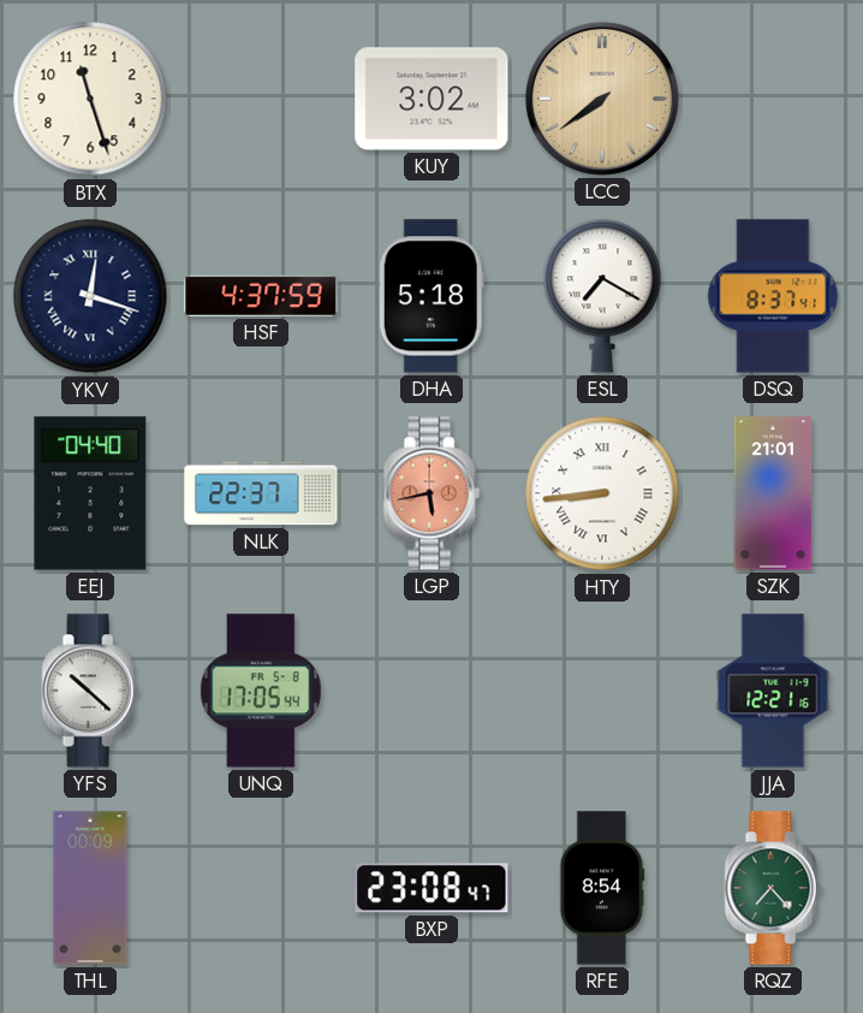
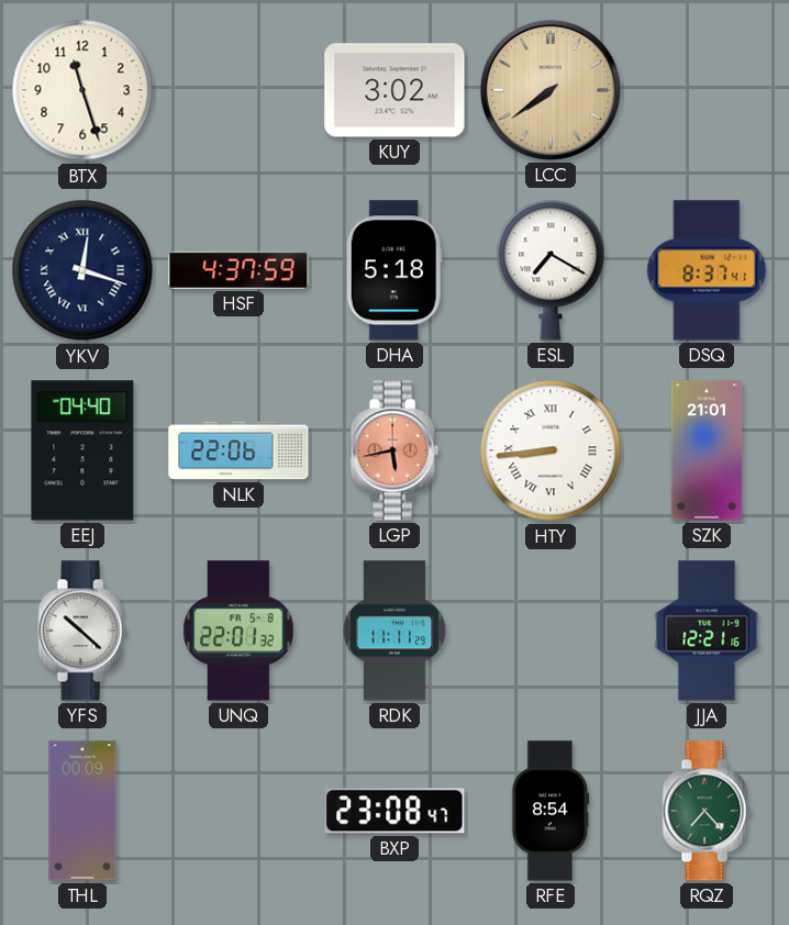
NLK: 22:37 -> 22:06 (238, 450)
UNQ: 17:05 -> 22:01 (238, 631)
RDK: none -> 11:11 (394, 631)
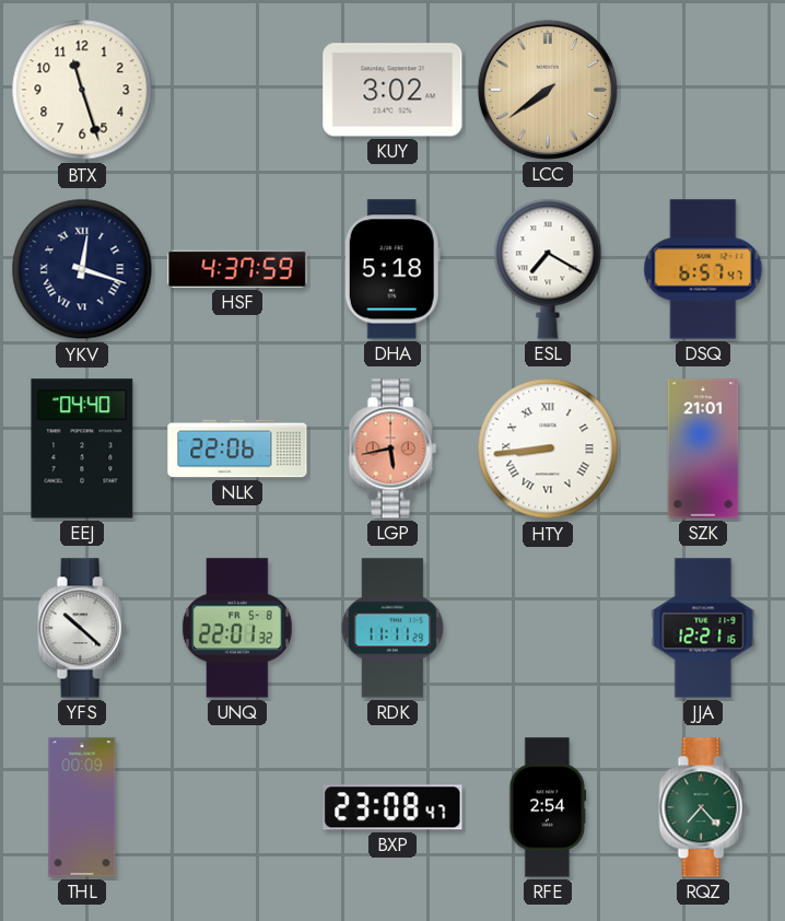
DSQ: 8:37 -> 6:57 (703, 269)
RFE: 8:54 -> 2:54 (548, 807)
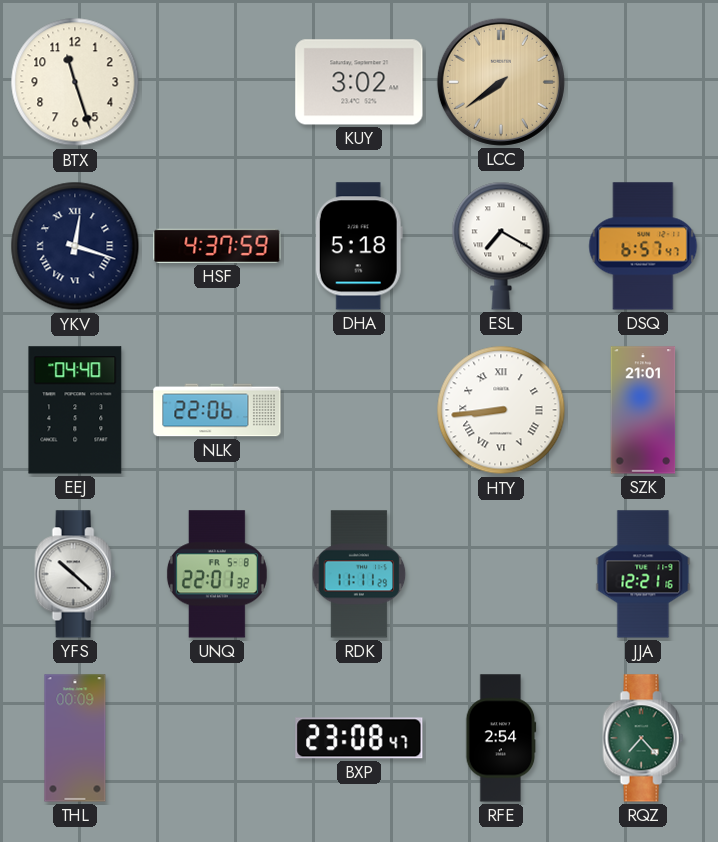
LGP: 5:43 -> none (392, 448)
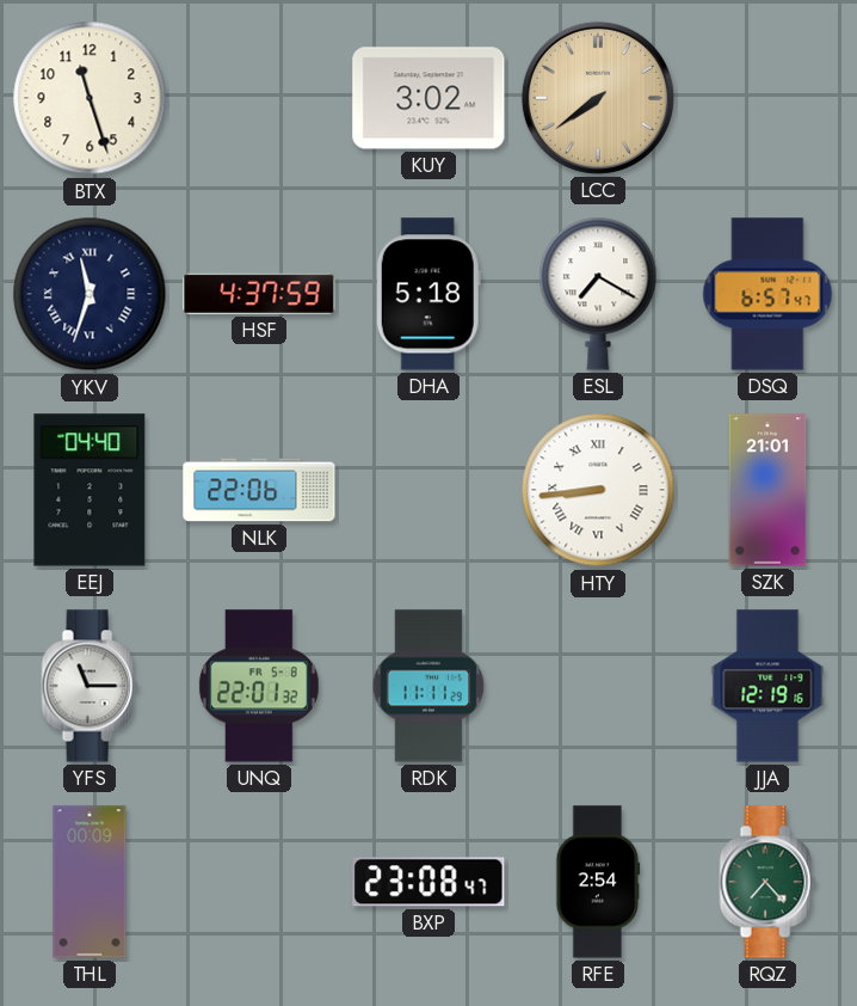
YKV: 12:18 -> 11:33 (90, 294)
YFS: 10:22 -> 11:15 (90, 686)
JJA: 12:21 -> 12:19 (767, 686)
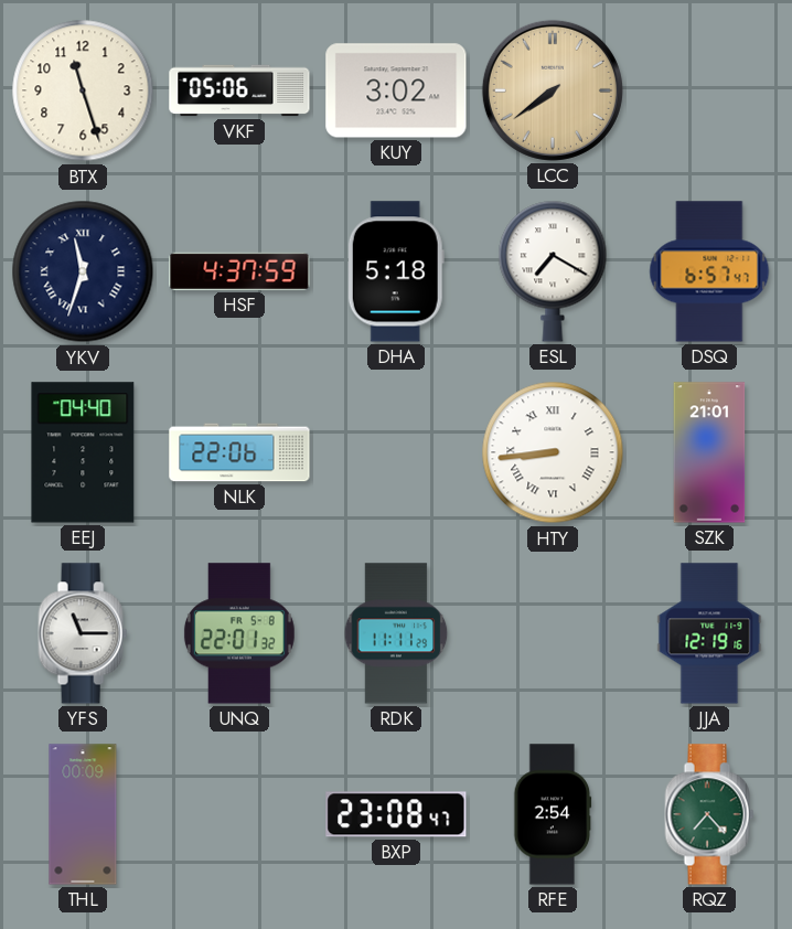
VKF: none -> 05:06 (239, 90)
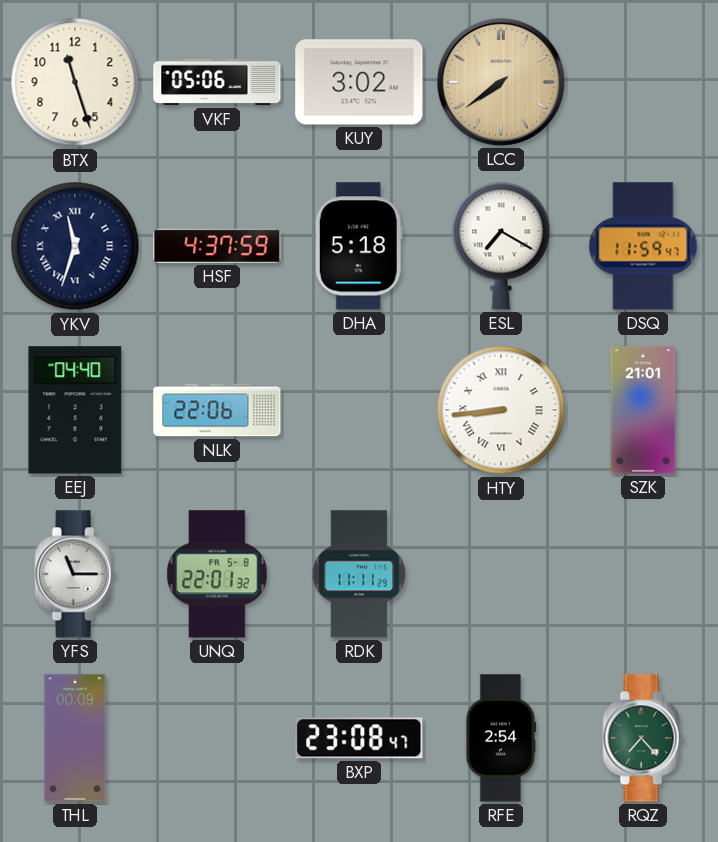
DSQ: 6:57 -> 11:59 (643, 246)
JJA: 12:19 -> none (709, 633)
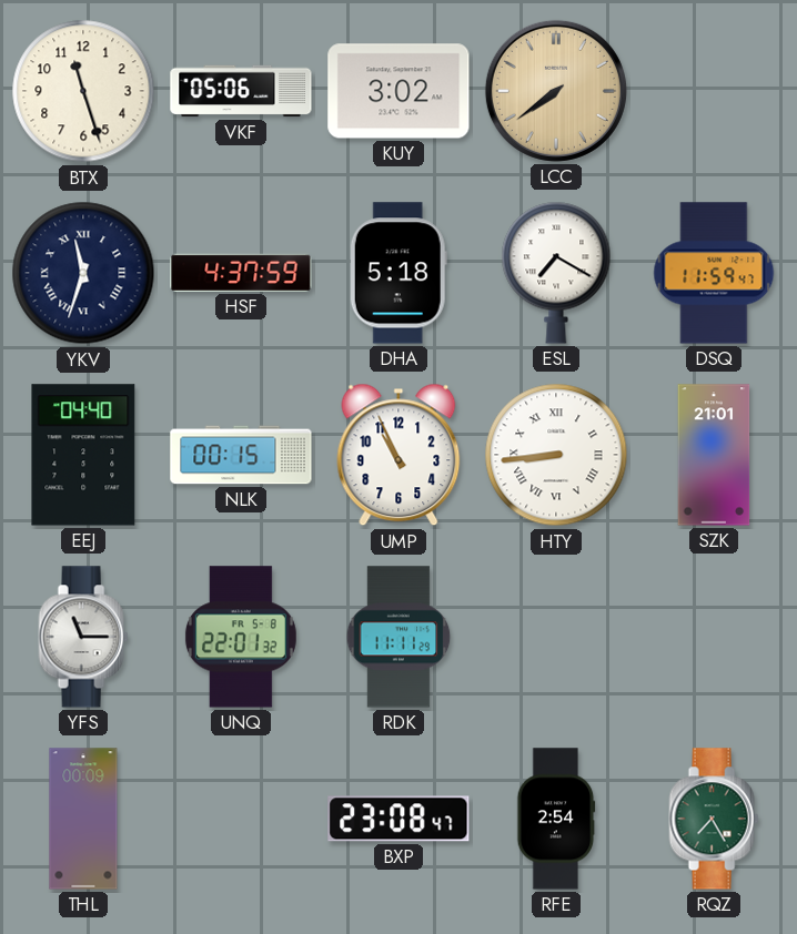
NLK: 22:06 -> 00:15 (241, 455)
UMP: none -> 10:56 (398, 455)
RQZ: 7:23 -> 7:25 (714, 819)
